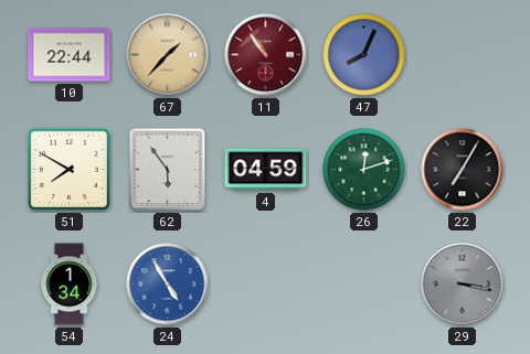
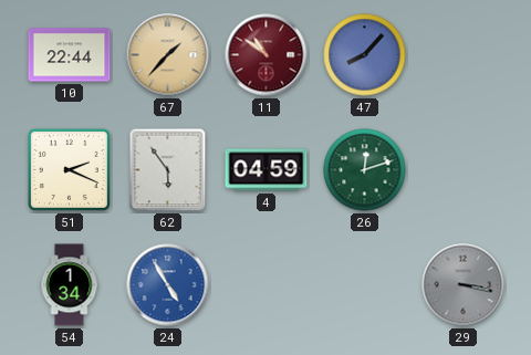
11: 10:54 -> 10:51 (267, 55)
47: 8:04 -> 8:07 (365, 55)
51: 7:50 -> 2:19 (69, 169)
22: 7:05 -> none (463, 170)
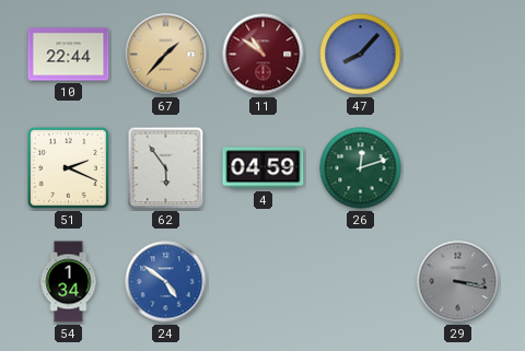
24: 4:55 -> 4:51 (166, 282)
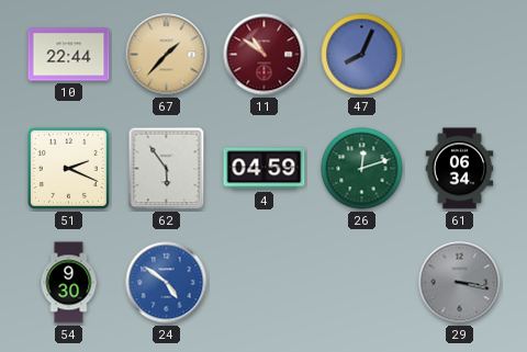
47: 8:07 -> 8:04 (362, 55)
61: none -> 06:34 (460, 169)
54: 1:34 -> 9:30 (69, 283)
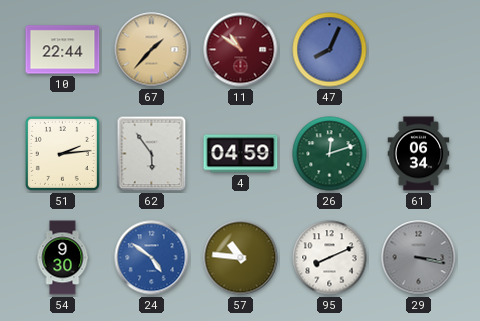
51: 2:19 -> 2:14 (62, 153)
57: none -> 10:46 (241, 258)
95: none -> 8:11 (330, 258)
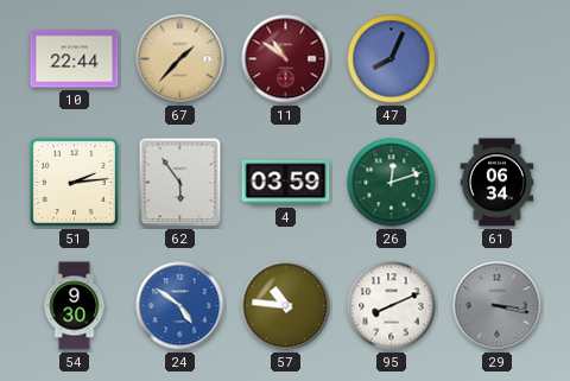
4: 04:59 -> 03:59 (286, 183)
